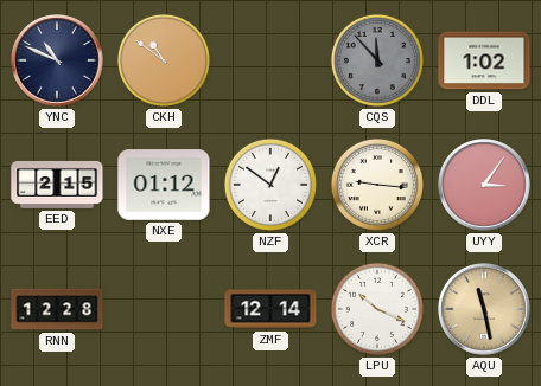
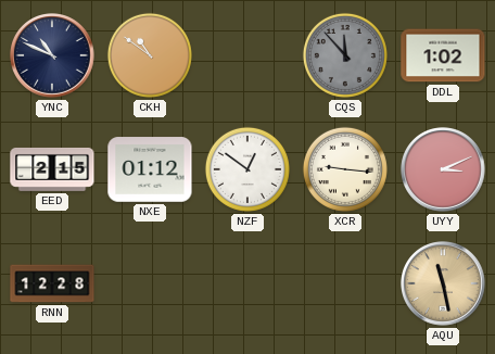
UYY: 3:06 -> 3:11 (443, 169)
ZMF: 12:14 -> none (270, 309)
LPU: 10:19 -> none (377, 309)
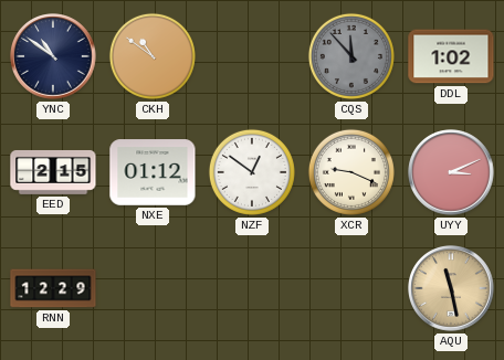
YNC: 10:49 -> 10:51 (53, 56)
XCR: 9:16 -> 9:19 (351, 172)
RNN: 12:28 -> 12:29 (53, 288)
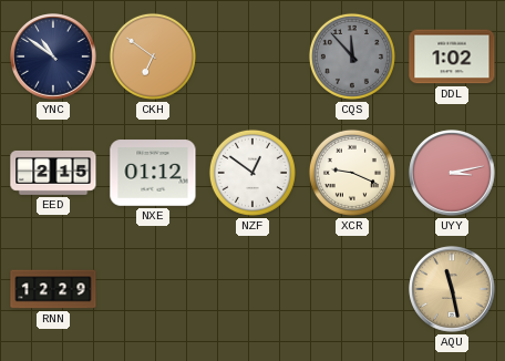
CKH: 10:51 -> 6:51 (153, 56)
UYY: 3:11 -> 3:13 (452, 173)
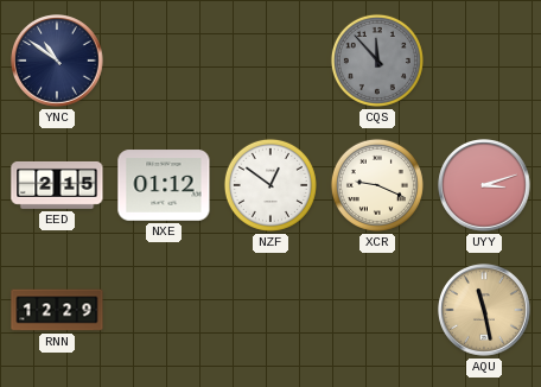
CKH: 6:51 -> none (153, 56)
DDL: 1:02 -> none (452, 56)
UYY: 3:13 -> 3:12 (484, 185)
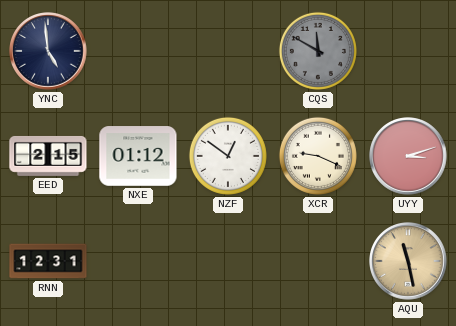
YNC: 10:51 -> 4:59 (48, 51)
CQS: 11:53 -> 11:50 (318, 51)
RNN: 12:29 -> 12:31 (48, 261)
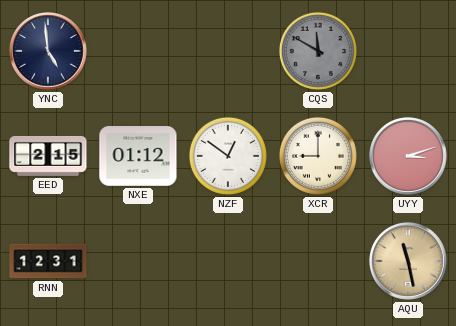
XCR: 9:19 -> 9:00 (318, 156)
